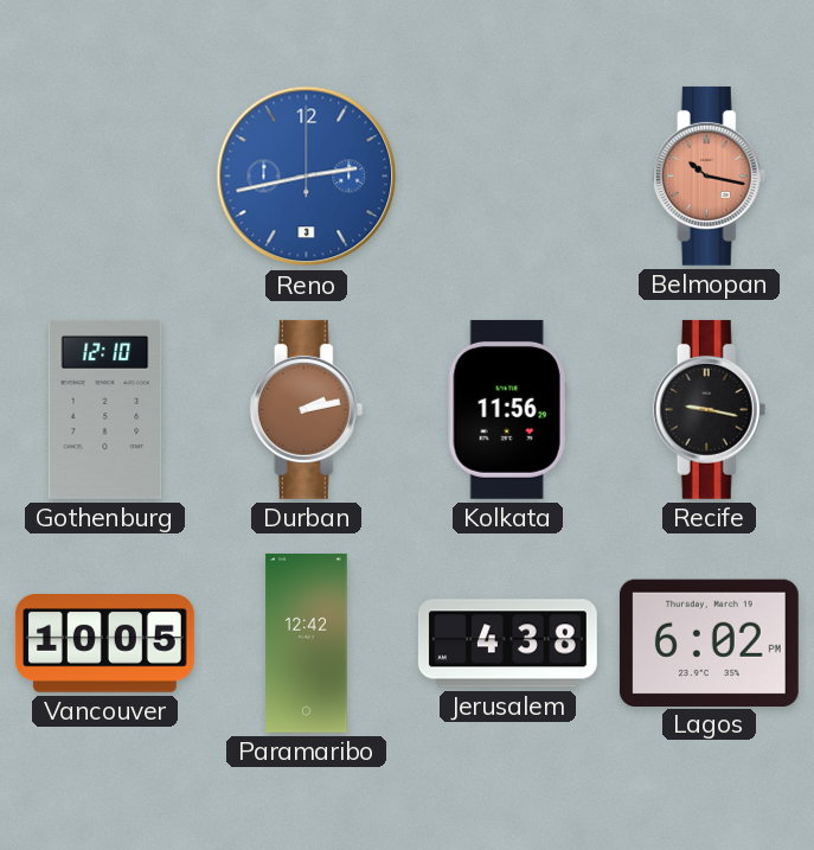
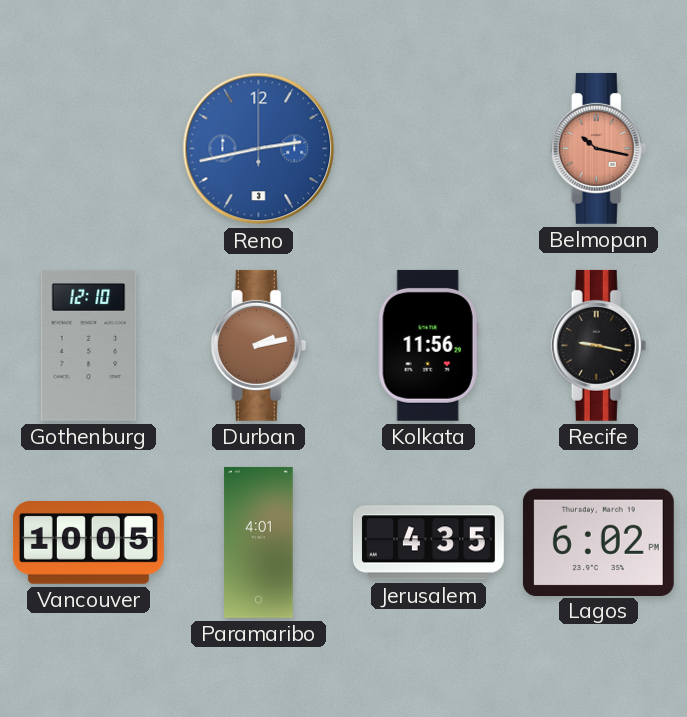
Paramaribo: 12:42 -> 4:01 (259, 542)
Jerusalem: 4:38 -> 4:35 (428, 543)
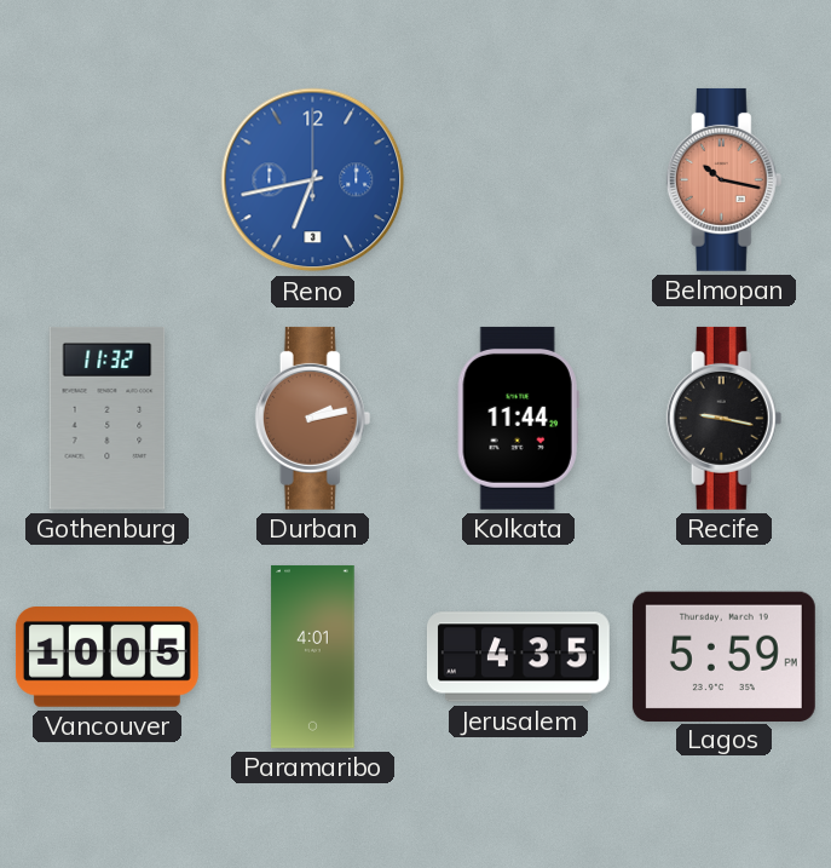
Reno: 2:43 -> 6:43 (313, 180)
Gothenburg: 12:10 -> 11:32 (108, 418)
Kolkata: 11:56 -> 11:44 (518, 418)
Lagos: 6:02 -> 5:59 (723, 656)
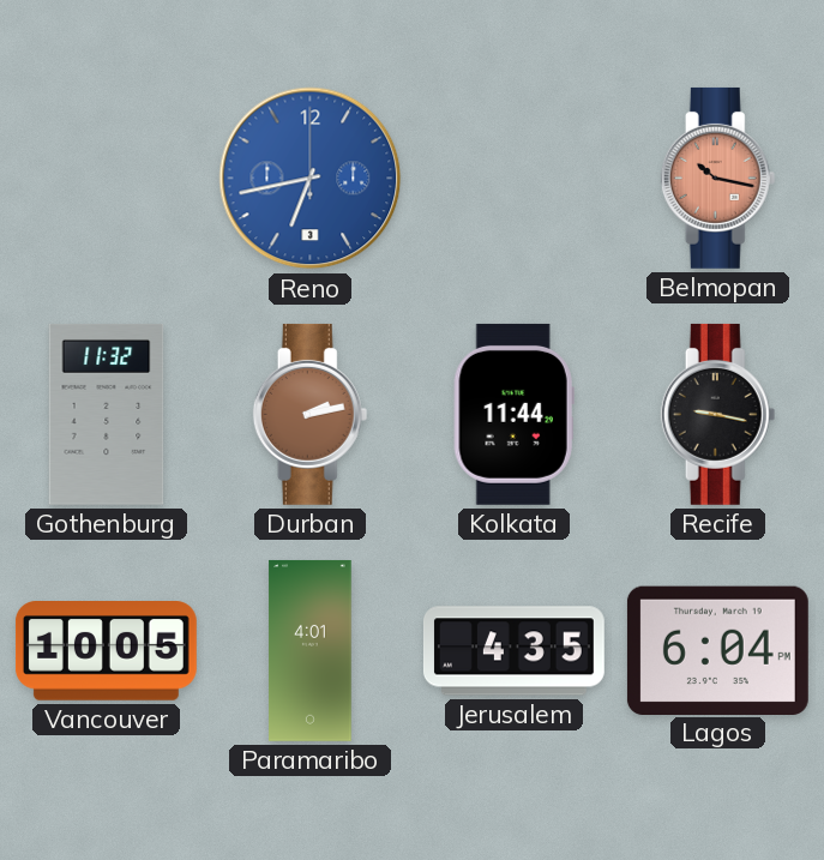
Lagos: 5:59 -> 6:04 (717, 650)
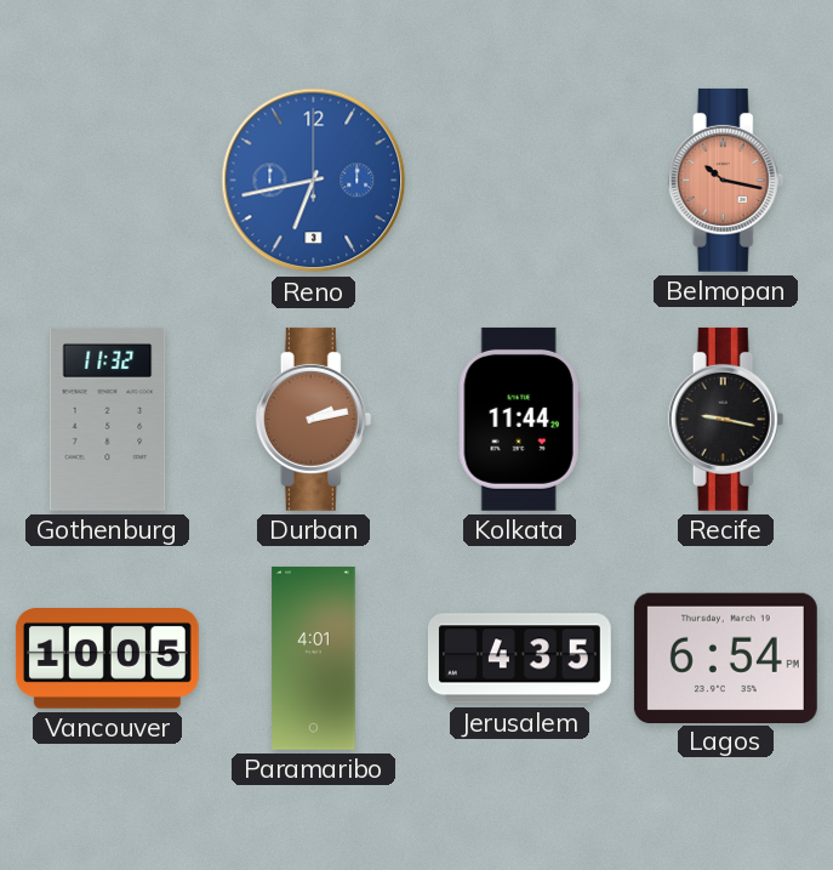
Lagos: 6:04 -> 6:54 (725, 658)
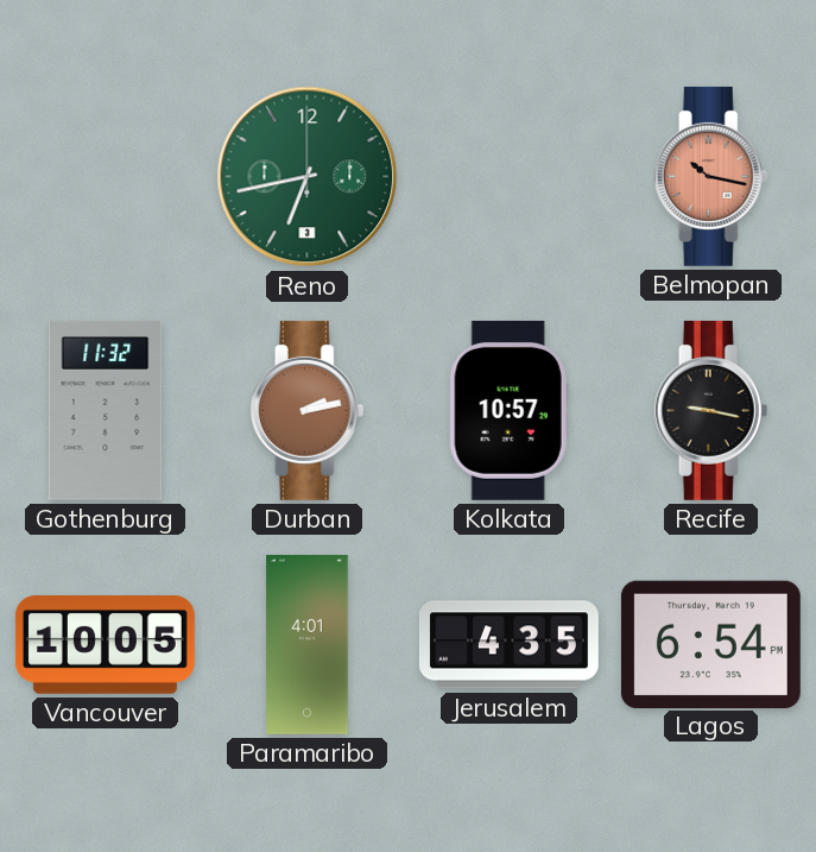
Reno dial: blue -> green (308, 177)
Kolkata: 11:44 -> 10:57 (508, 410)
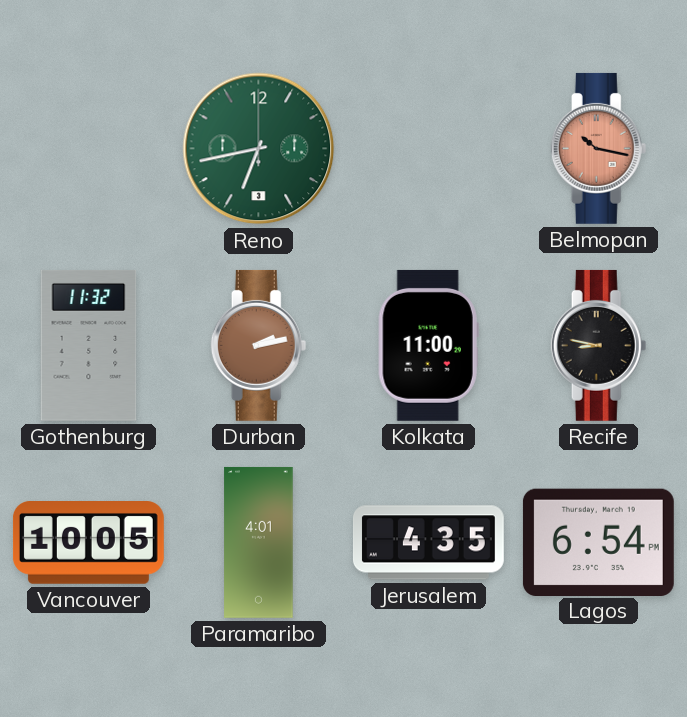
Kolkata: 10:57 -> 11:00 (428, 345)
Recife: 9:17 -> 8:47 (599, 345)
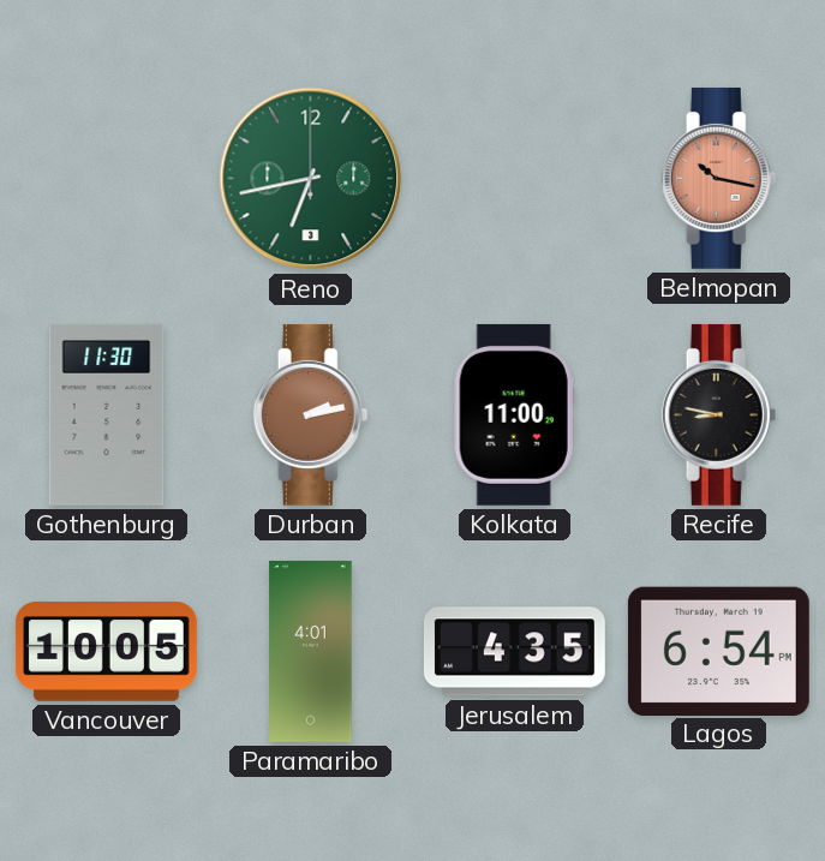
Gothenburg: 11:32 -> 11:30 (107, 414)
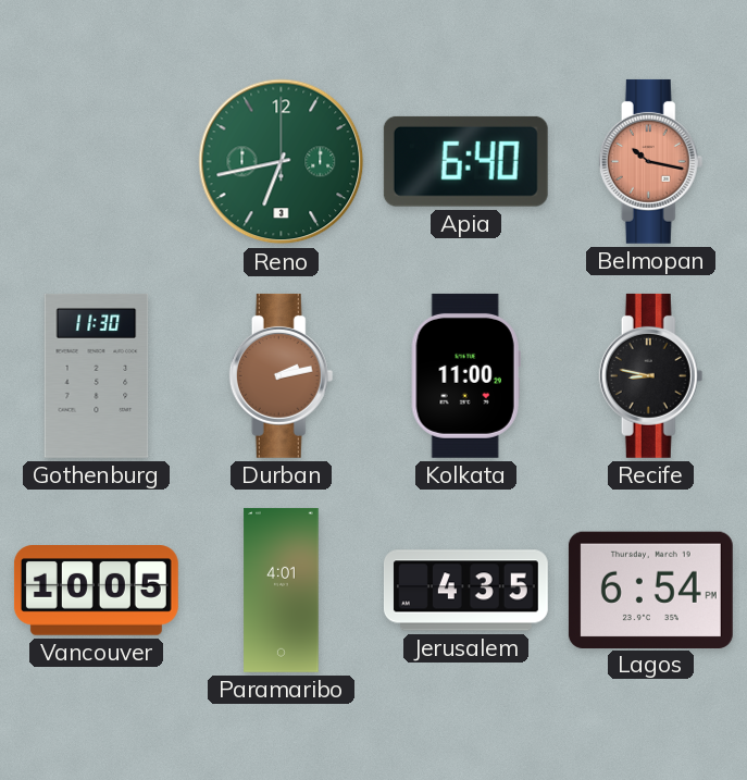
Apia: none -> 6:40 (465, 161)
